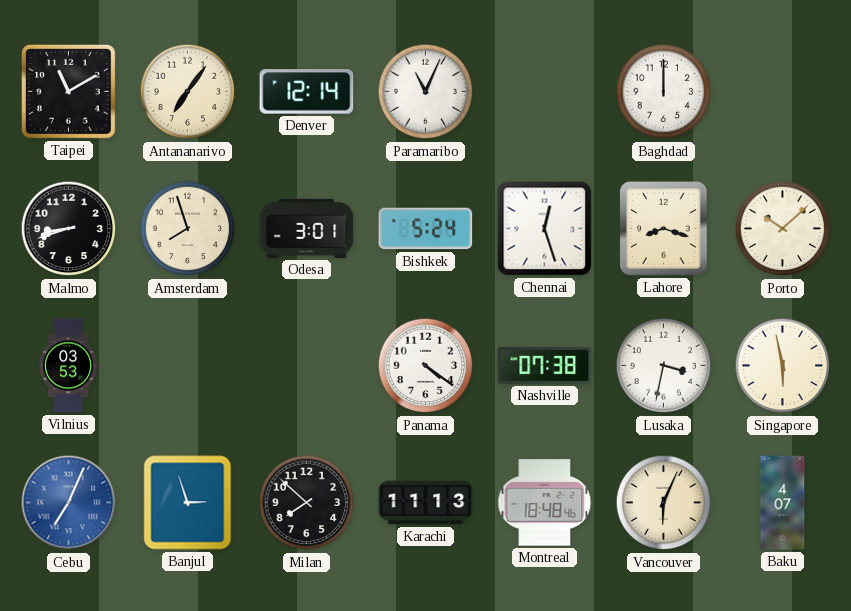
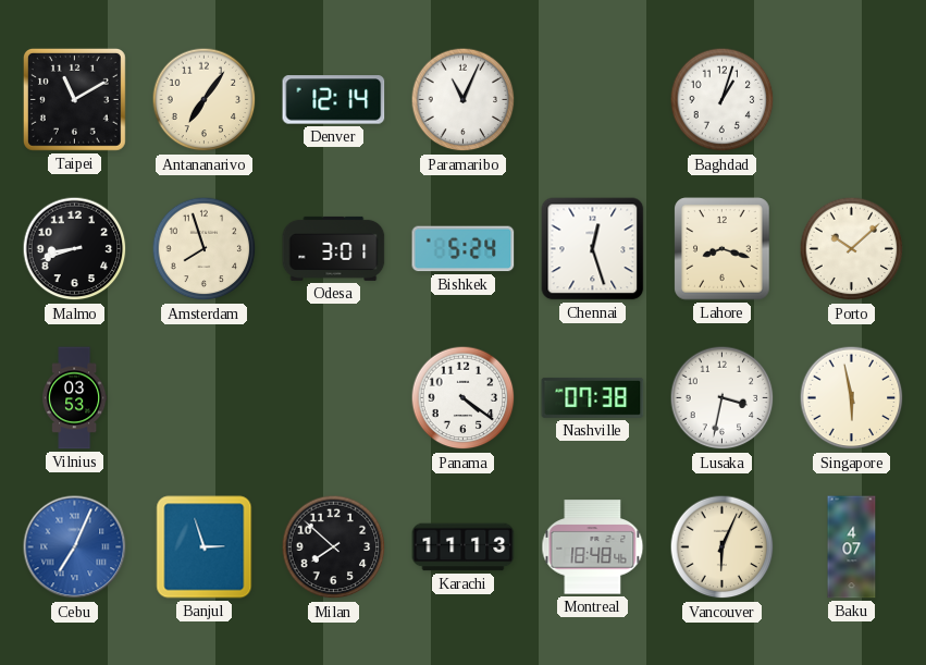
Baghdad: 12:00 -> 1:03 (723, 100)
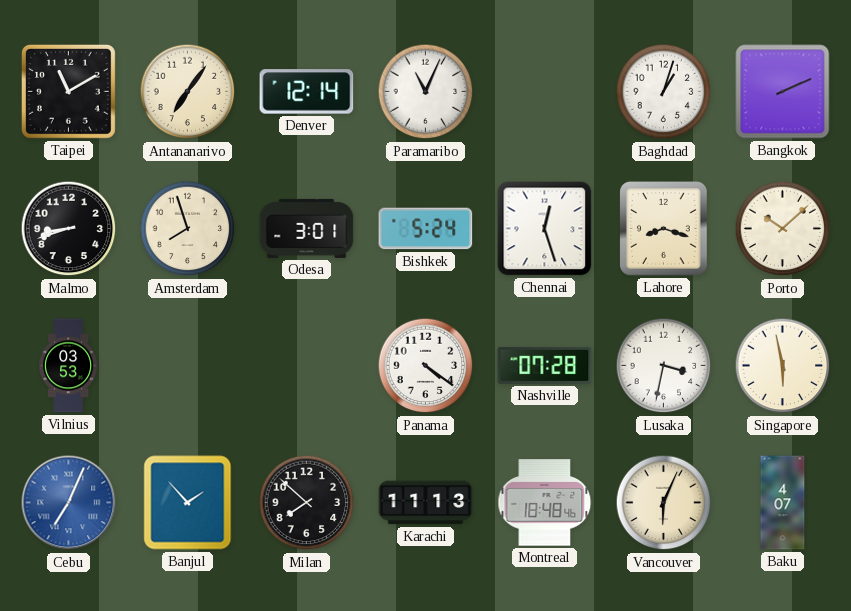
Bangkok: none -> 2:11 (783, 92)
Nashville: 07:38 -> 07:28 (545, 365)
Banjul: 2:57 -> 1:53 (188, 503)
